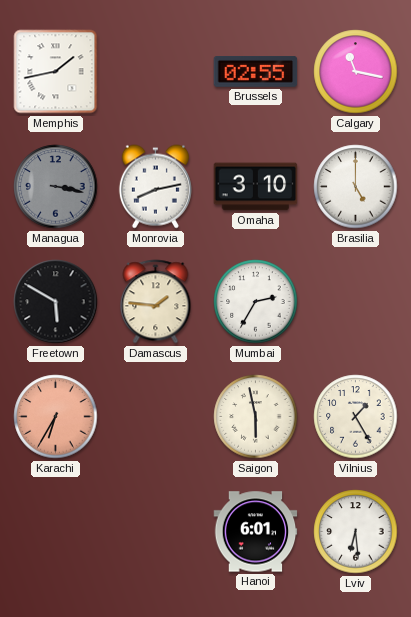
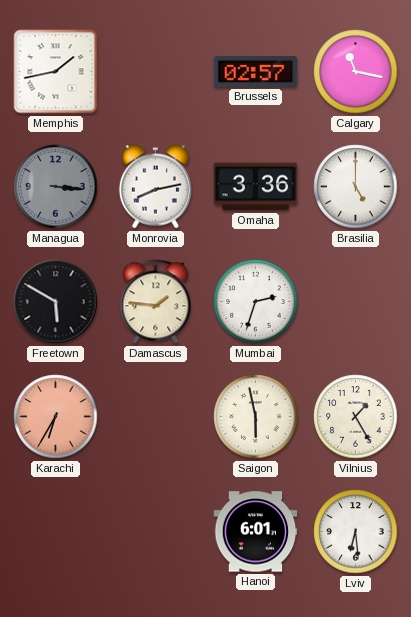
Brussels: 02:55 -> 02:57 (256, 72)
Managua: 3:17 -> 3:16 (56, 187)
Omaha: 3:10 -> 3:36 (256, 187)
Mumbai: 2:35 -> 2:33 (256, 302)
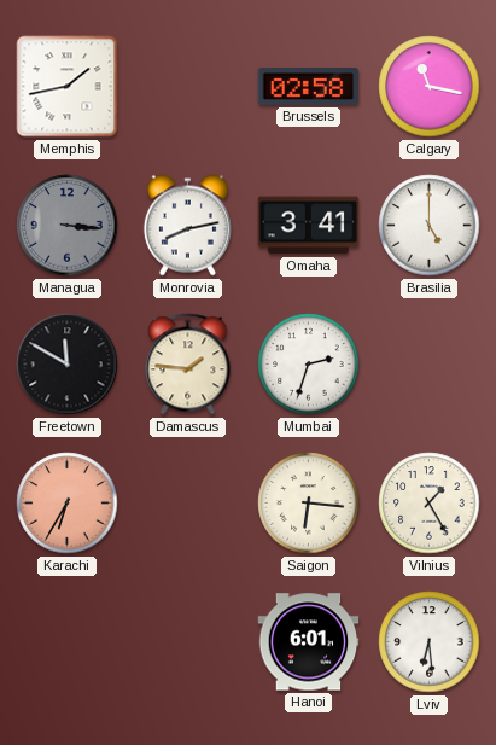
Brussels: 02:57 -> 02:58 (309, 87)
Omaha: 3:36 -> 3:41 (309, 226)
Freetown: 5:50 -> 11:50 (68, 365)
Saigon: 5:58 -> 6:16 (309, 504)
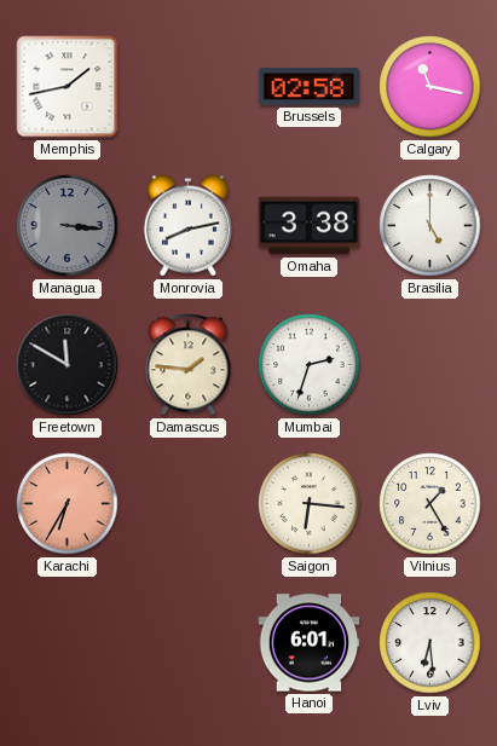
Omaha: 3:41 -> 3:38 (310, 226)
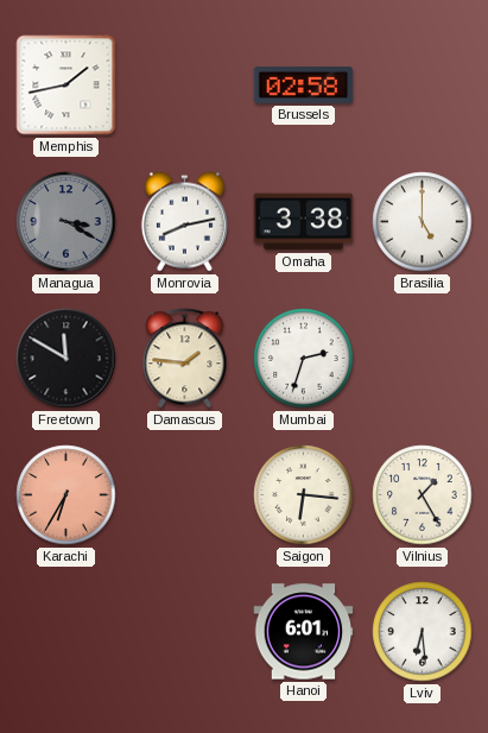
Calgary: 11:17 -> none (430, 87)
Managua: 3:16 -> 3:20 (66, 222)
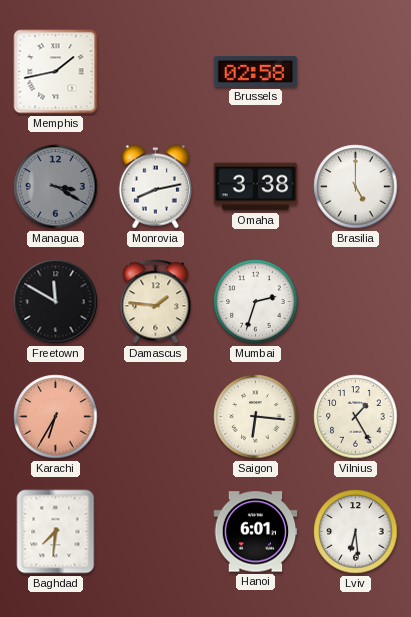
Baghdad: none -> 7:31 (56, 532)
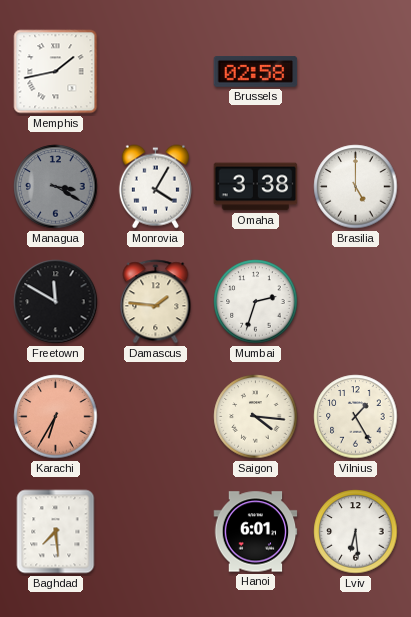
Monrovia: 8:13 -> 4:05 (155, 187)
Saigon: 6:16 -> 4:16 (256, 417)
Baghdad: 7:31 -> 7:29 (56, 532)
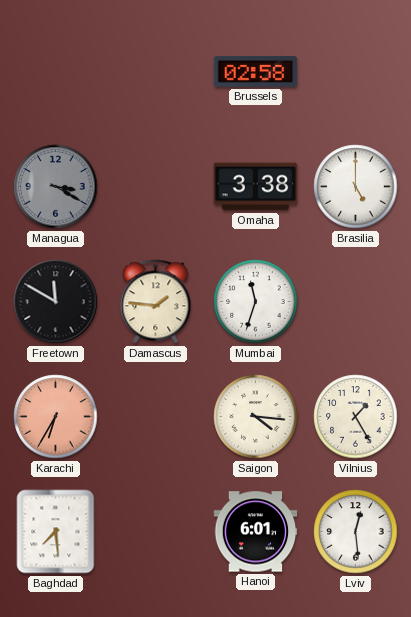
Memphis: 1:43 -> none (56, 72)
Monrovia: 4:05 -> none (155, 187)
Mumbai: 2:33 -> 11:33 (256, 302)
Lviv: 6:29 -> 12:29 (356, 532)
